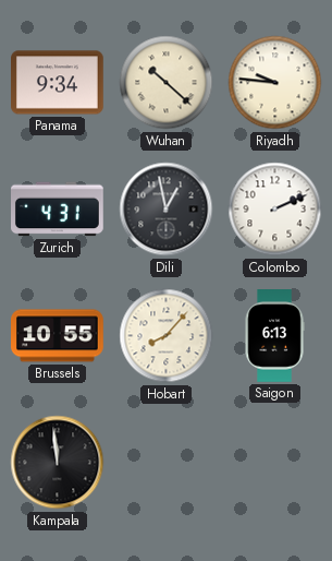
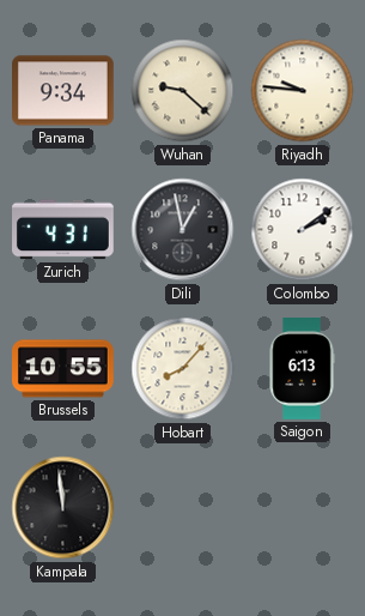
Wuhan: 10:22 -> 9:22 (183, 91)
Colombo: 2:11 -> 2:09 (303, 230)
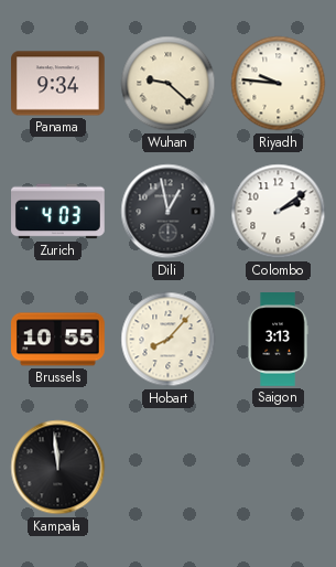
Zurich: 4:31 -> 4:03 (58, 212)
Saigon: 6:13 -> 3:13 (278, 340)
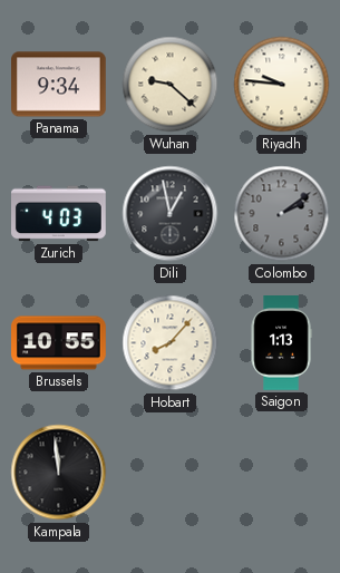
Colombo dial: white -> grey (282, 214)
Saigon: 3:13 -> 1:13 (281, 343)
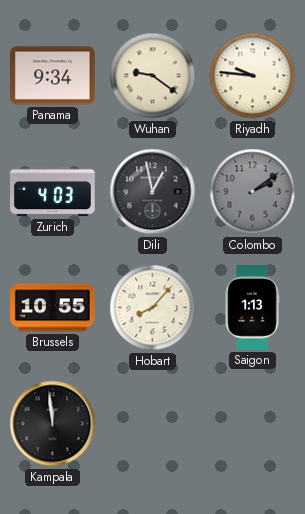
Wuhan: 9:22 -> 9:21 (153, 76)
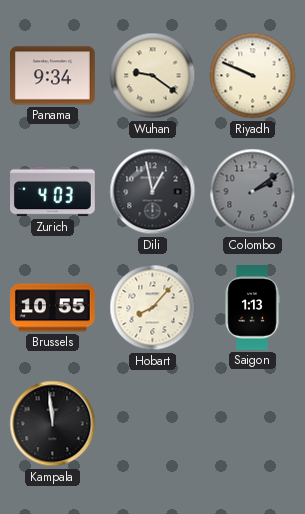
Riyadh: 9:46 -> 9:49 (253, 76)
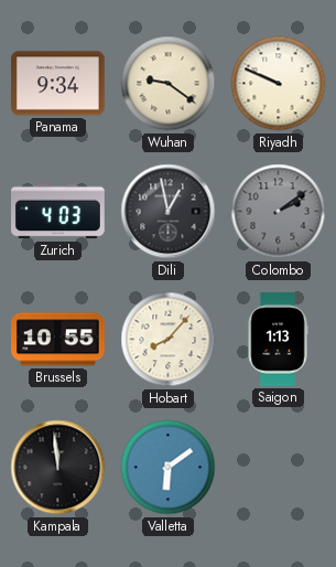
Valletta: none -> 6:09 (169, 468)
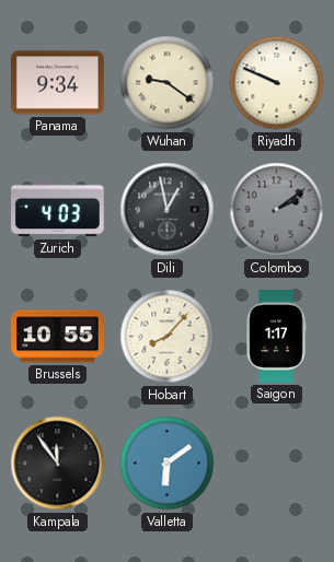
Saigon: 1:13 -> 1:17 (276, 337)
Kampala: 11:59 -> 11:54 (58, 464)
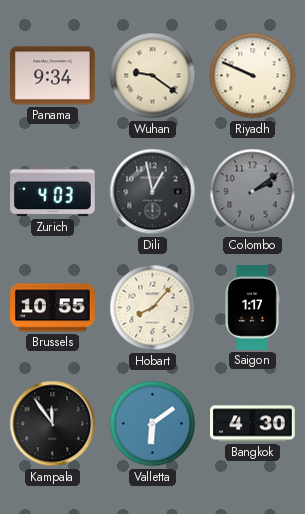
Bangkok: none -> 4:30 (253, 424)
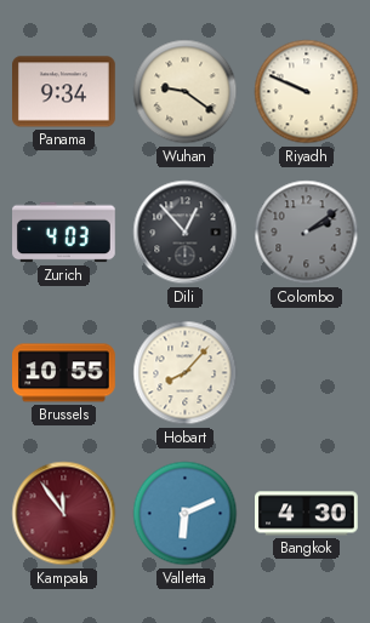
Dili: 12:58 -> 12:53 (186, 233)
Saigon: 1:17 -> none (252, 308)
Kampala dial: black -> burgundy (64, 514)
Valletta: 6:09 -> 6:11 (186, 514)
